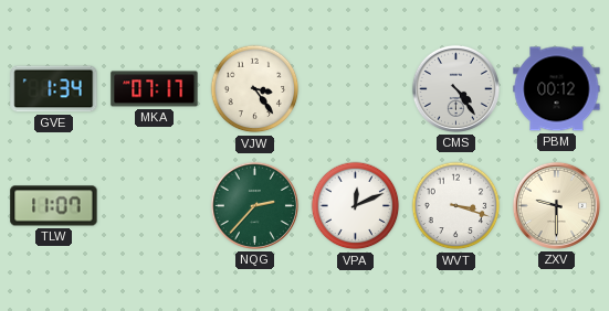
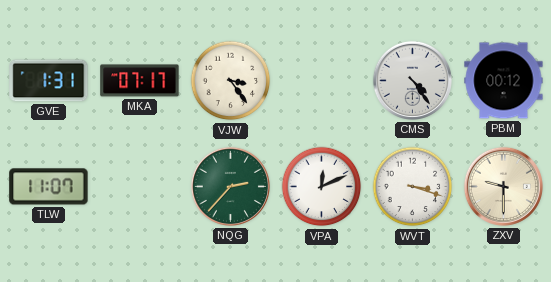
GVE: 1:34 -> 1:31 (49, 81)
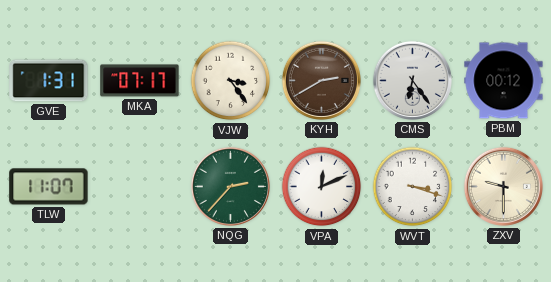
KYH: none -> 2:40 (321, 80)
CMS: 4:24 -> 6:24 (412, 80)
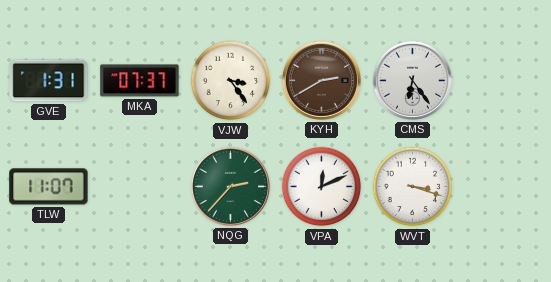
MKA: 07:17 -> 07:37 (140, 81)
PBM: 00:12 -> none (504, 81)
ZXV: 9:30 -> none (503, 186)
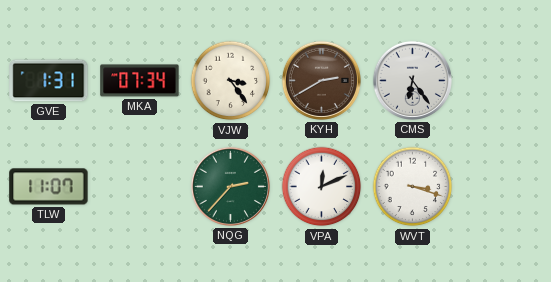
MKA: 07:37 -> 07:34 (140, 81)
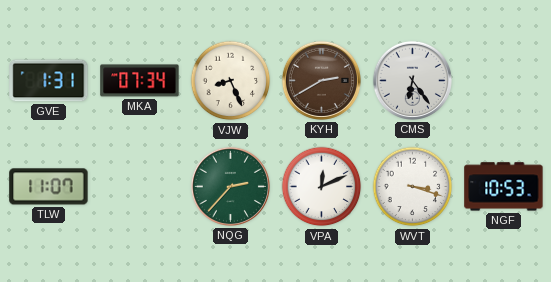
VJW: 3:24 -> 8:26 (231, 81)
NGF: none -> 10:53 (504, 187)
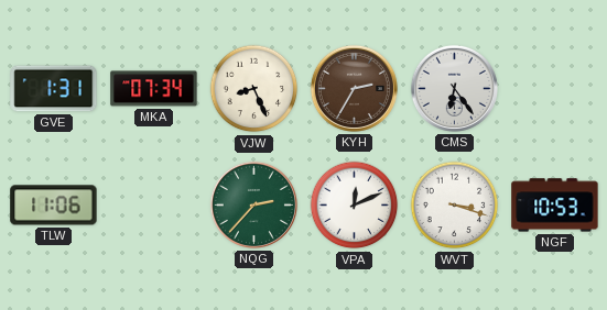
KYH: 2:40 -> 2:35 (354, 88)
TLW: 11:07 -> 11:06 (54, 206)
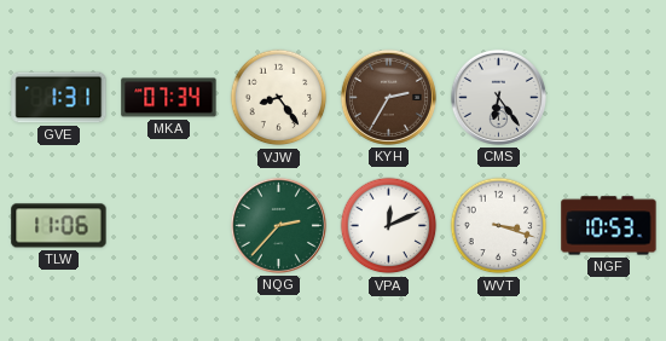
VJW: 8:26 -> 8:24 (279, 98)
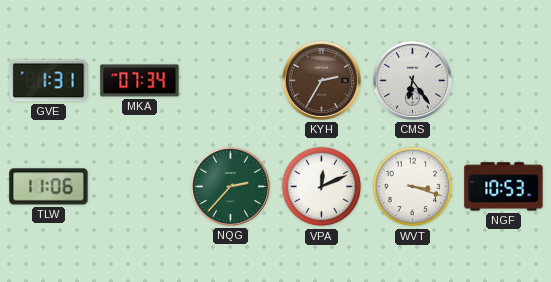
VJW: 8:24 -> none (279, 98)
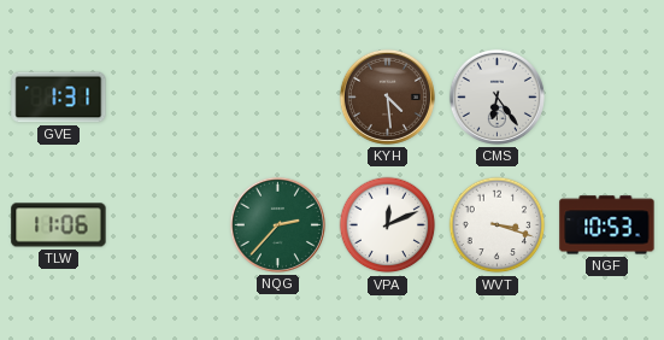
MKA: 07:34 -> none (140, 81)
KYH: 2:35 -> 4:29 (387, 96)
